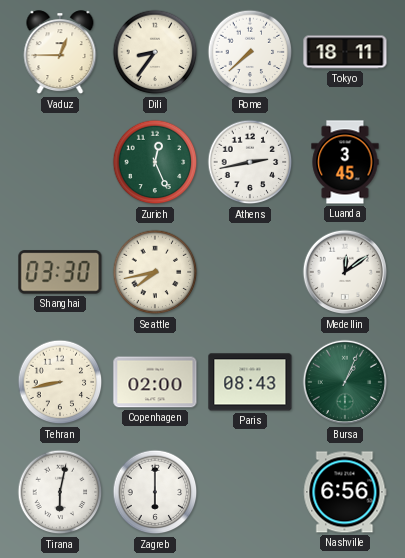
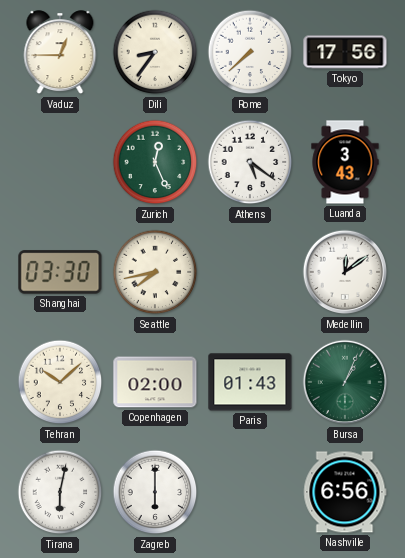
Tokyo: 18:11 -> 17:56 (345, 52)
Athens: 2:43 -> 5:21 (250, 162)
Luanda: 3:45 -> 3:43 (345, 162)
Tehran: 8:43 -> 10:08 (60, 382)
Paris: 08:43 -> 01:43 (250, 382)
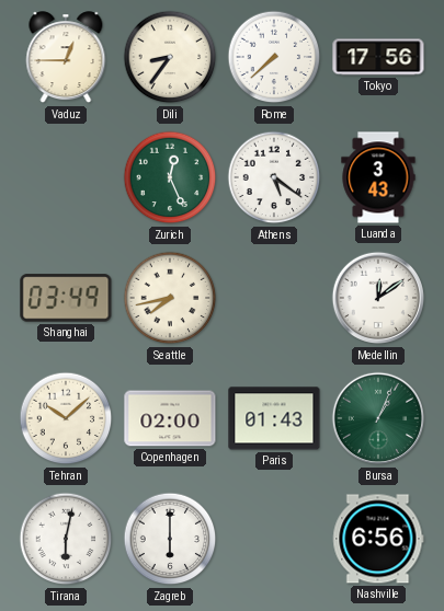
Shanghai: 03:30 -> 03:49 (66, 298)
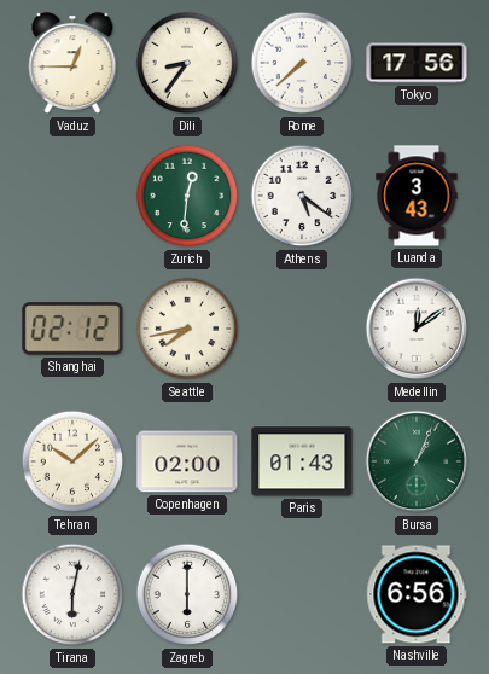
Zurich: 12:26 -> 12:31 (187, 196)
Shanghai: 03:49 -> 02:12 (72, 329)
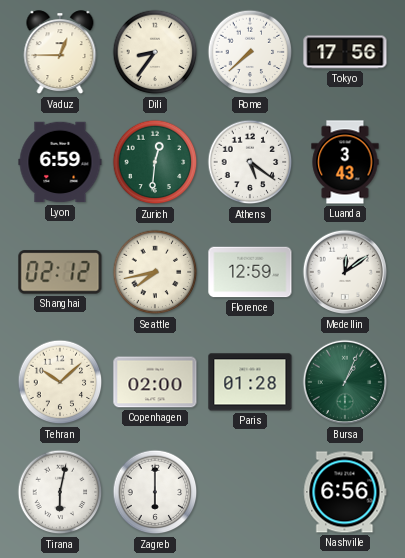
Lyon: none -> 6:59 (60, 162)
Florence: none -> 12:59 (250, 272)
Paris: 01:43 -> 01:28 (250, 382)
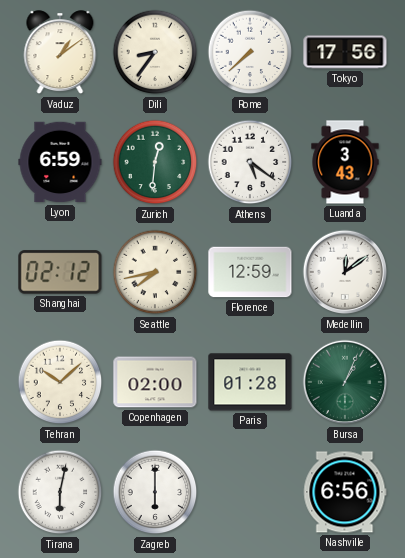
Vaduz: 12:45 -> 1:09 (60, 53)
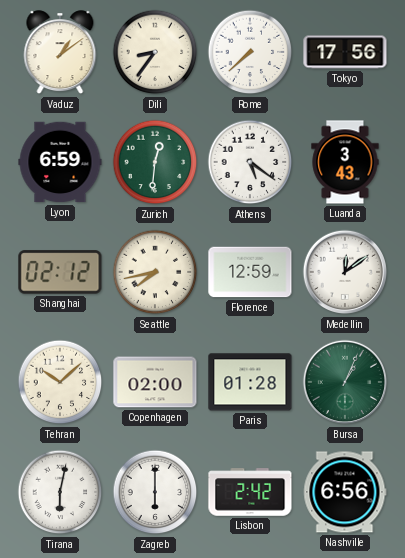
Lisbon: none -> 2:42 (250, 492)
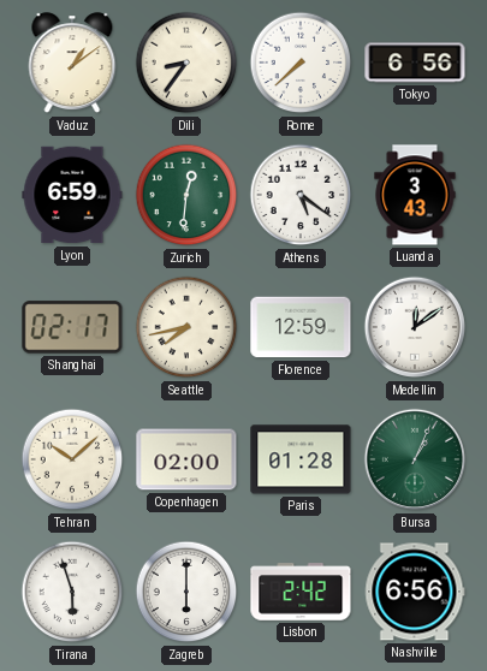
Tokyo: 17:56 -> 6:56 (415, 63)
Shanghai: 02:12 -> 02:17 (72, 327)
Tirana: 6:02 -> 5:57 (72, 592)
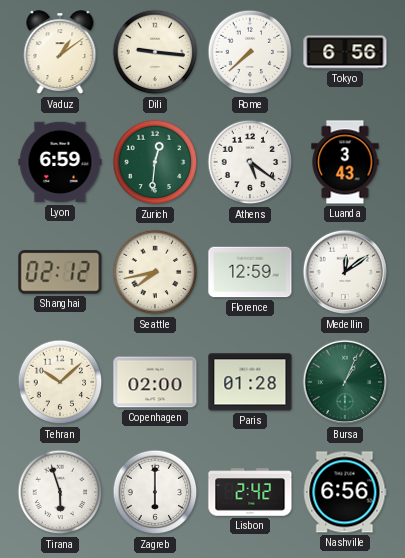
Dili: 8:36 -> 9:16 (155, 52)
Shanghai: 02:17 -> 02:12 (60, 272)
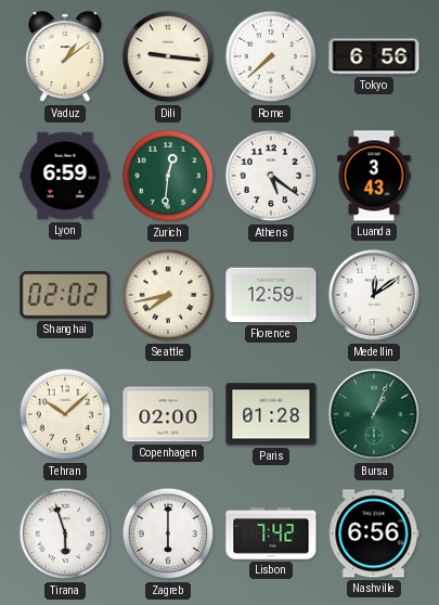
Shanghai: 02:12 -> 02:02 (65, 295)
Lisbon: 2:42 -> 7:42 (271, 533)
